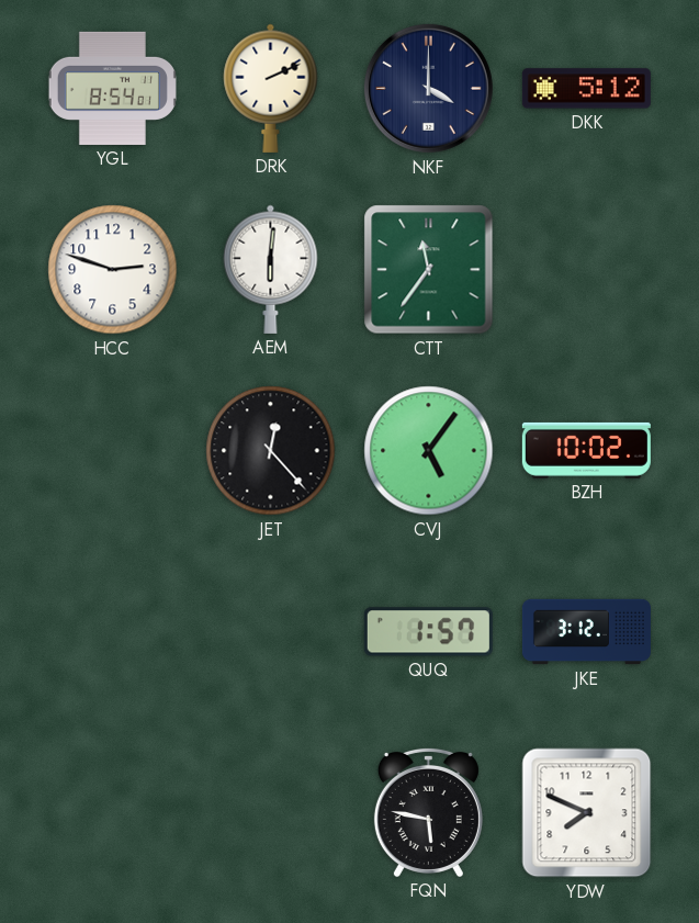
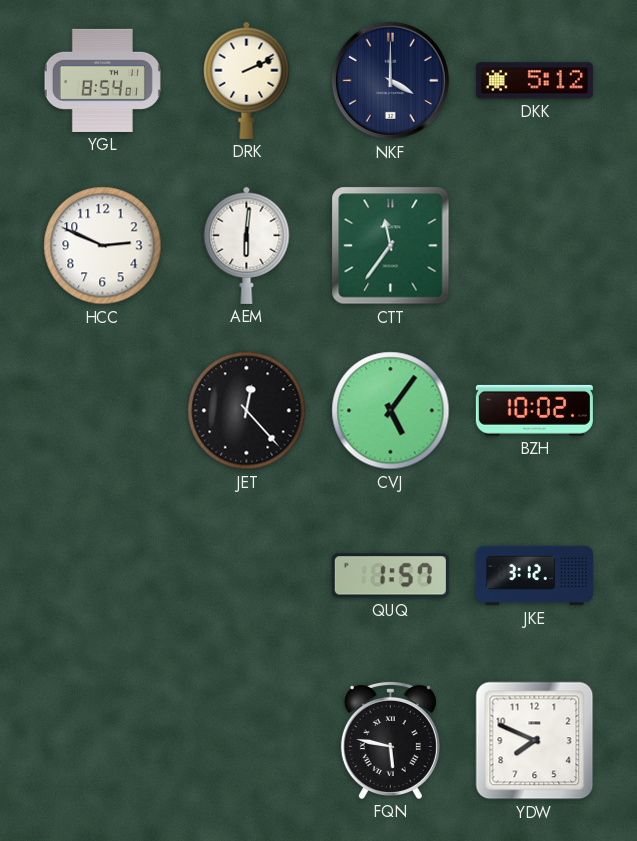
HCC: 2:48 -> 2:49 (103, 246)
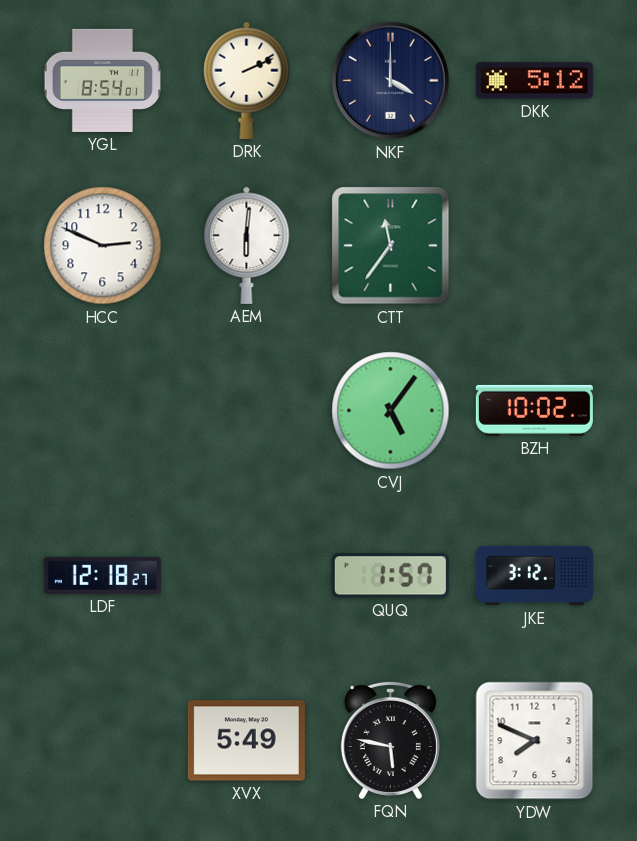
JET: 12:23 -> none (247, 411)
LDF: none -> 12:18 (102, 575)
XVX: none -> 5:49 (246, 741)
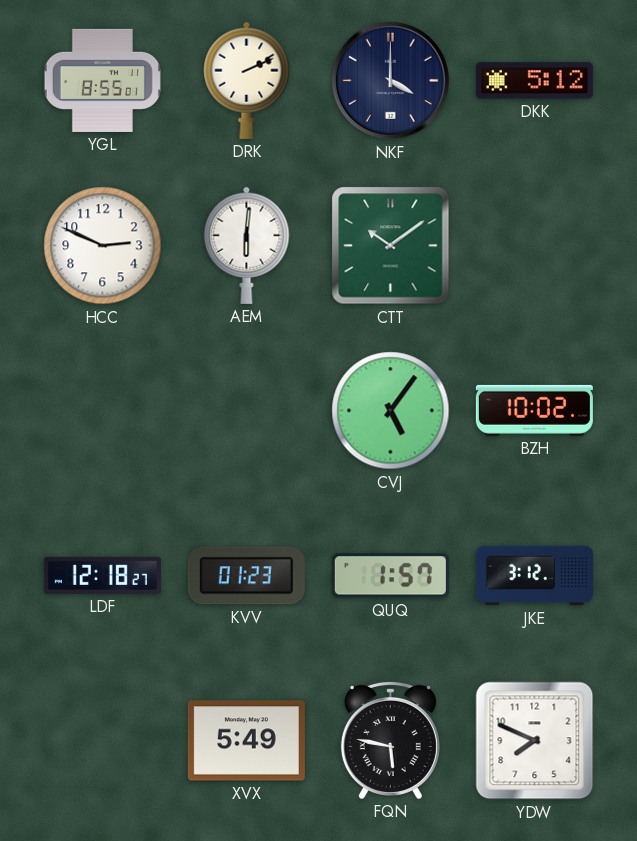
YGL: 8:54 -> 8:55 (102, 80)
CTT: 11:36 -> 10:09 (391, 246)
KVV: none -> 01:23 (246, 576)
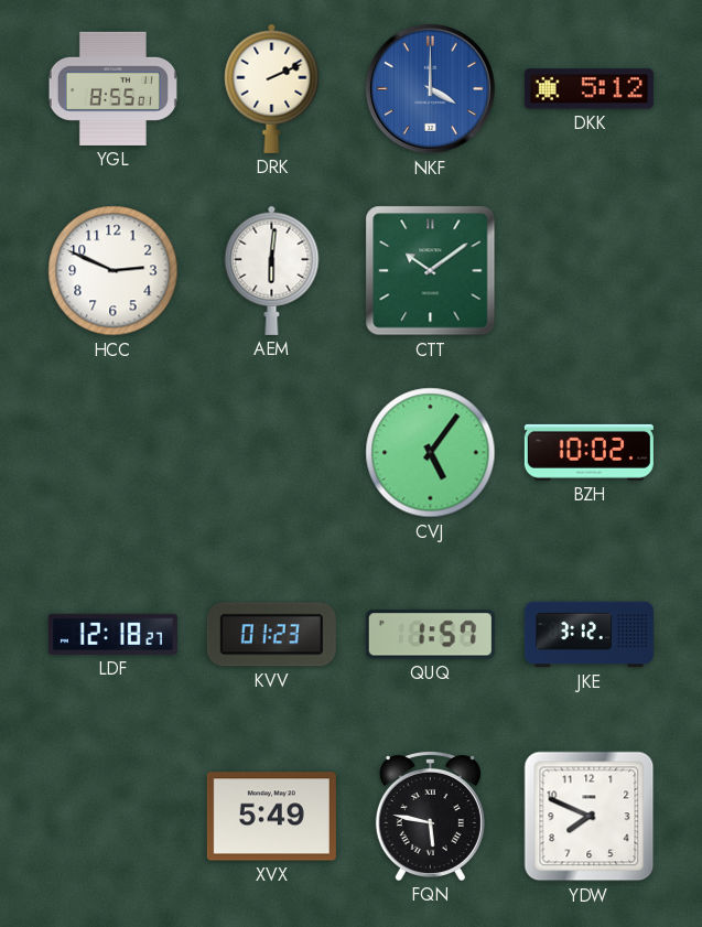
NKF dial: navy -> blue (430, 88)
